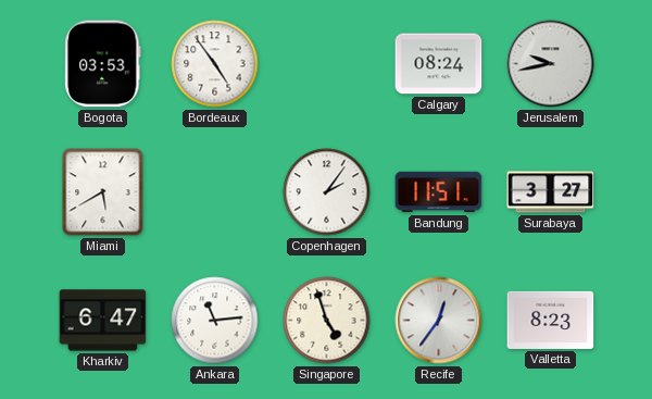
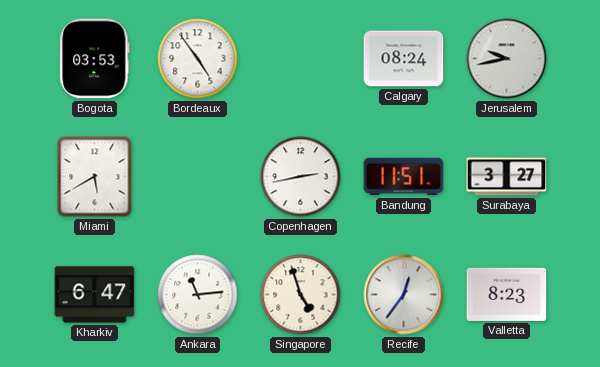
Copenhagen: 2:06 -> 2:43 (301, 177)
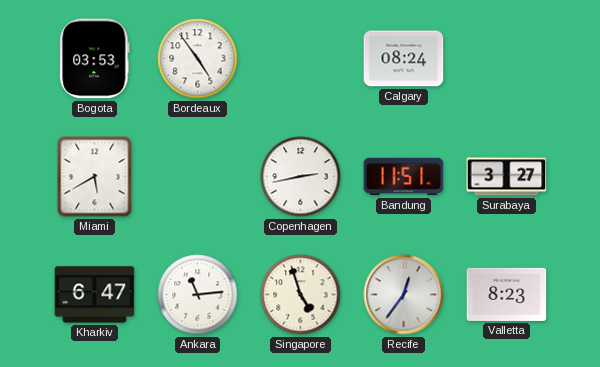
Jerusalem: 9:43 -> none (507, 59)
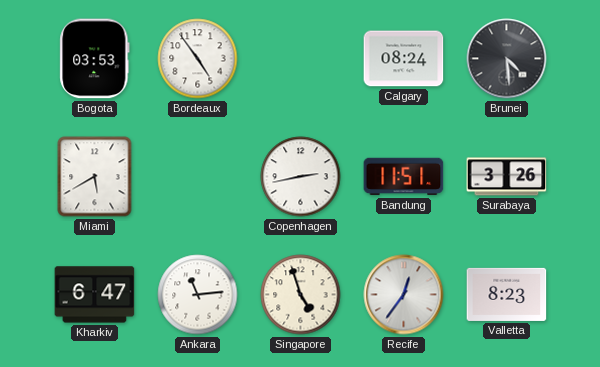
Brunei: none -> 4:29 (507, 59)
Surabaya: 3:27 -> 3:26 (507, 177)
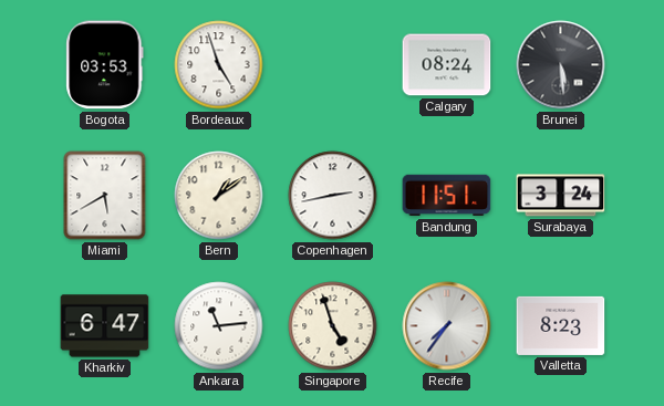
Bordeaux: 4:54 -> 4:57 (219, 65)
Brunei: 4:29 -> 5:29 (561, 65)
Bern: none -> 1:09 (219, 196)
Surabaya: 3:26 -> 3:24 (561, 196)
Recife: 12:36 -> 7:36 (447, 326)
